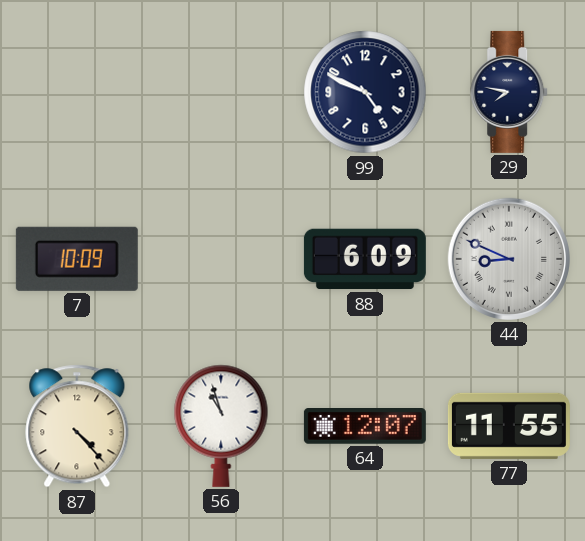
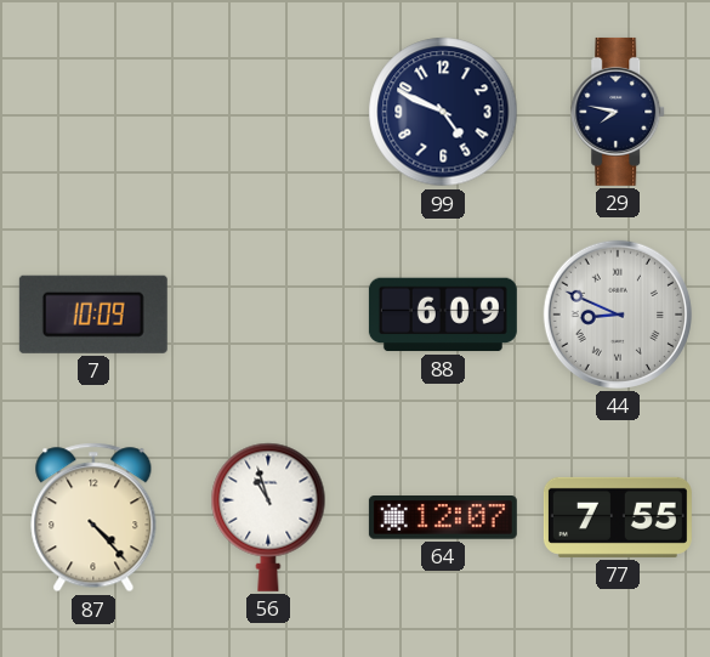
77: 11:55 -> 7:55 (618, 517)
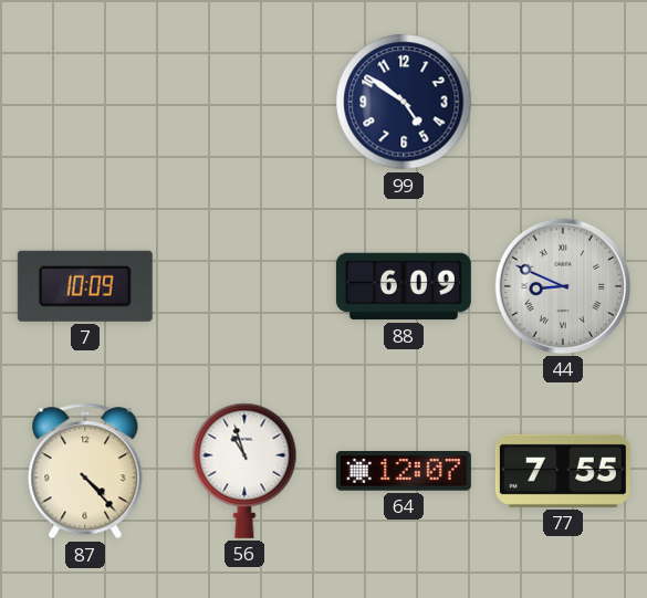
99: 4:49 -> 4:51 (404, 102)
29: 7:47 -> none (619, 112)
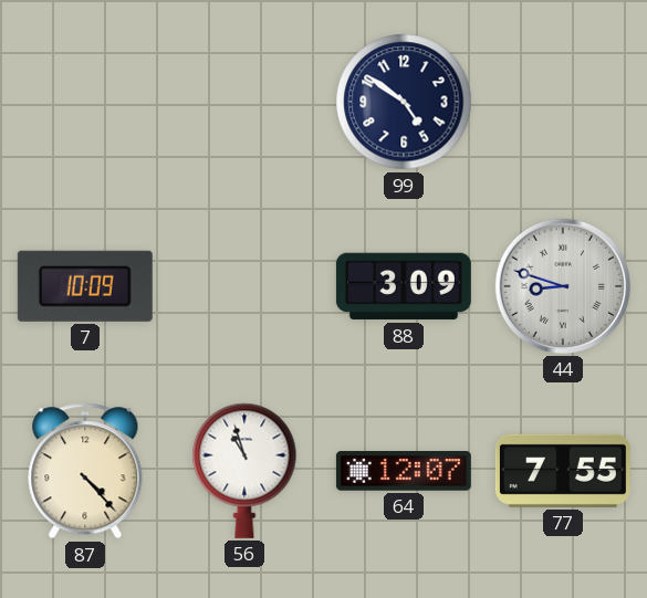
88: 6:09 -> 3:09 (404, 286)
44: 8:49 -> 8:48 (563, 286)
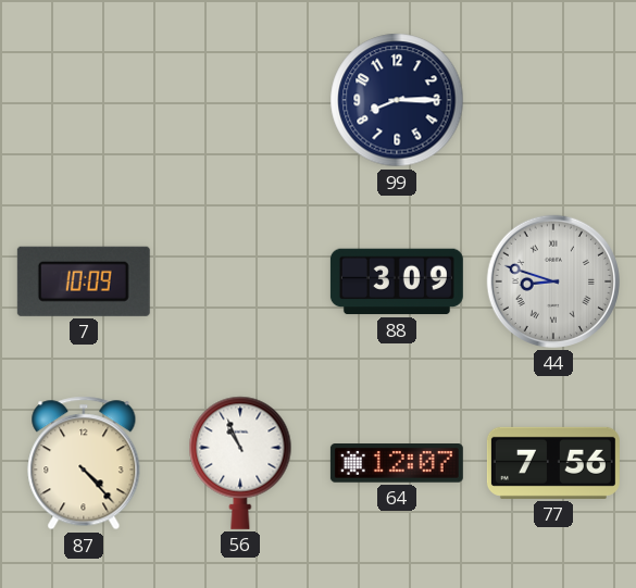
99: 4:51 -> 8:15 (397, 100)
56: 10:57 -> 10:56 (240, 463)
77: 7:55 -> 7:56 (553, 463)
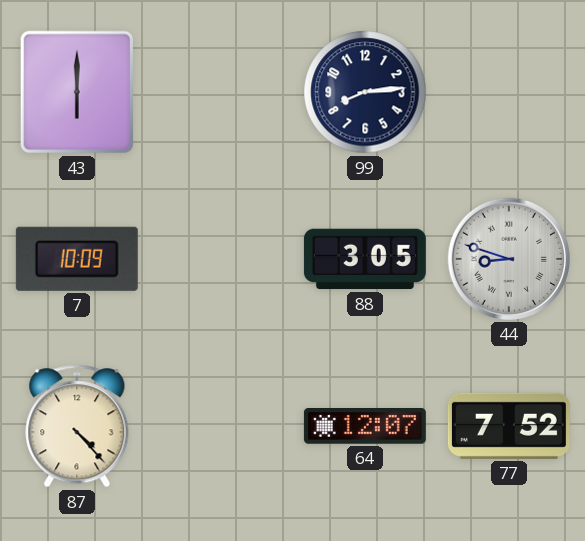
43: none -> 6:00 (77, 92)
99: 8:15 -> 8:14 (365, 92)
88: 3:09 -> 3:05 (365, 259)
56: 10:56 -> none (240, 463)
77: 7:56 -> 7:52 (509, 426)
